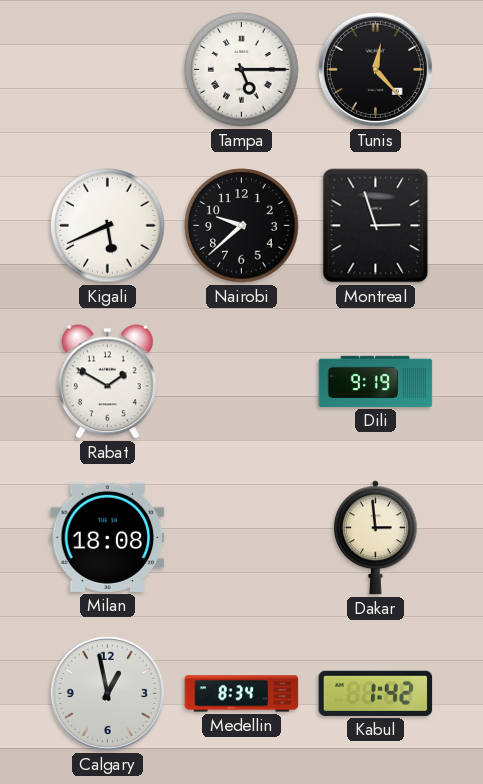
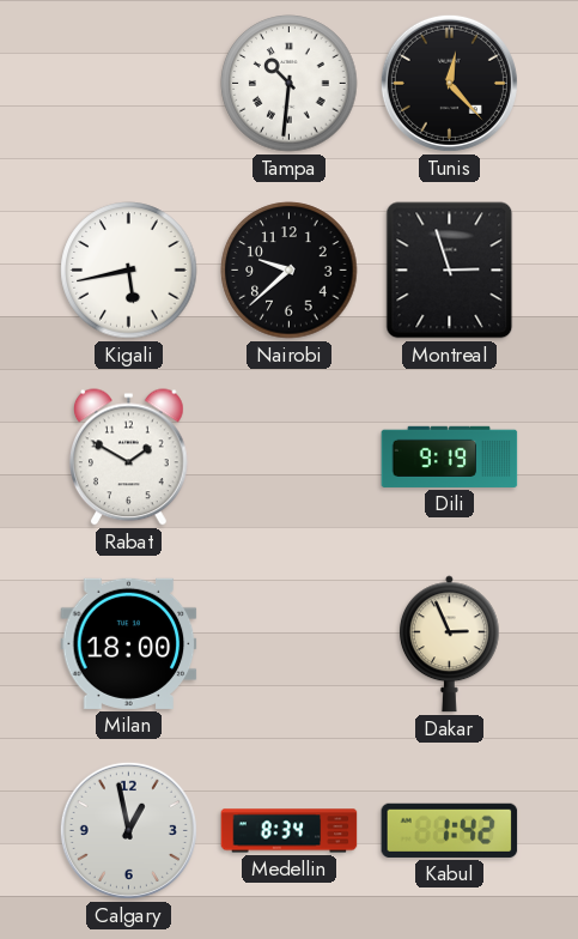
Tampa: 5:15 -> 10:31 (290, 84)
Kigali: 5:41 -> 5:43 (129, 271)
Milan: 18:08 -> 18:00 (129, 643)
Dakar: 2:59 -> 2:56 (449, 644)
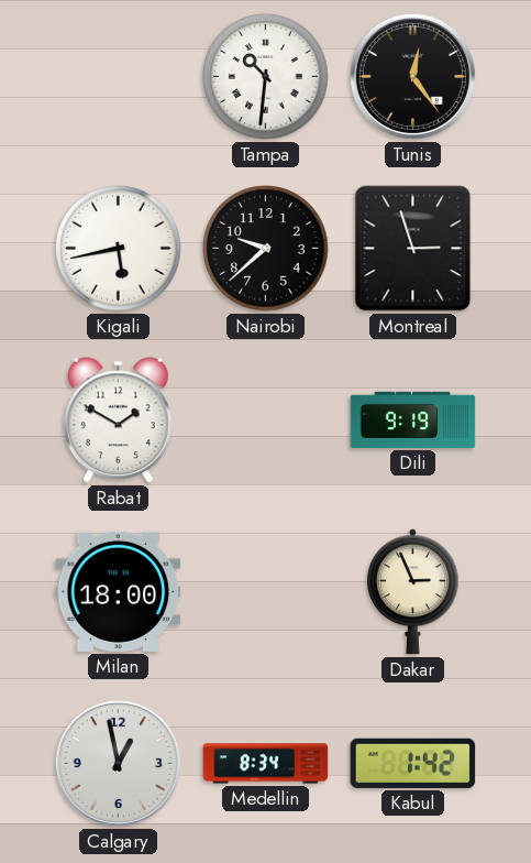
Tunis: 12:23 -> 12:24 (412, 76)
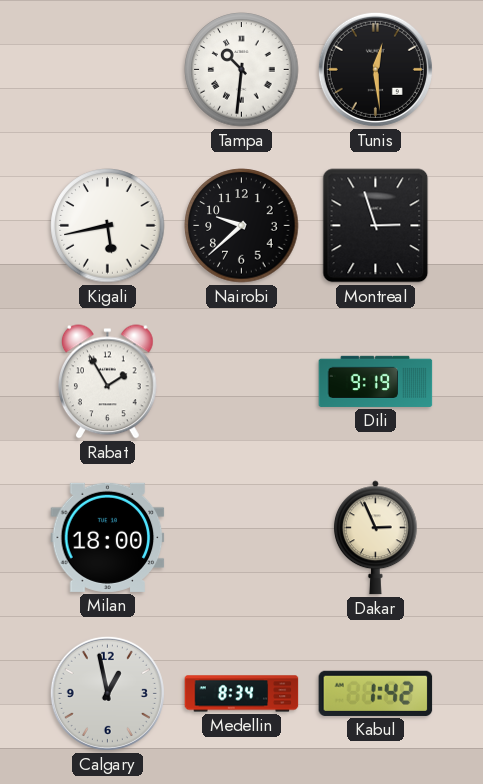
Tunis: 12:24 -> 12:29 (375, 69)
Rabat: 1:50 -> 1:55 (108, 382)
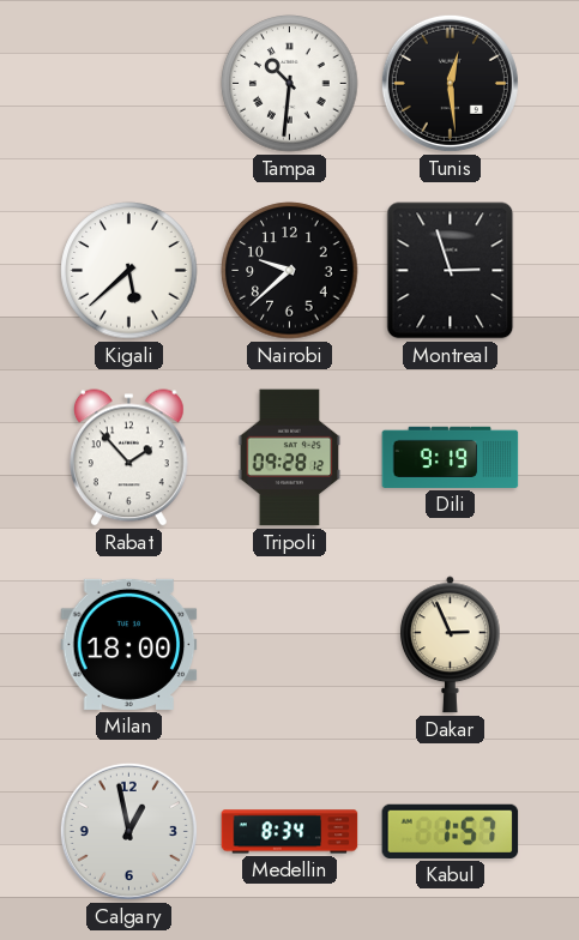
Kigali: 5:43 -> 5:38 (129, 271)
Rabat: 1:55 -> 1:53 (129, 458)
Tripoli: none -> 09:28 (290, 458)
Kabul: 1:42 -> 1:57 (451, 831)
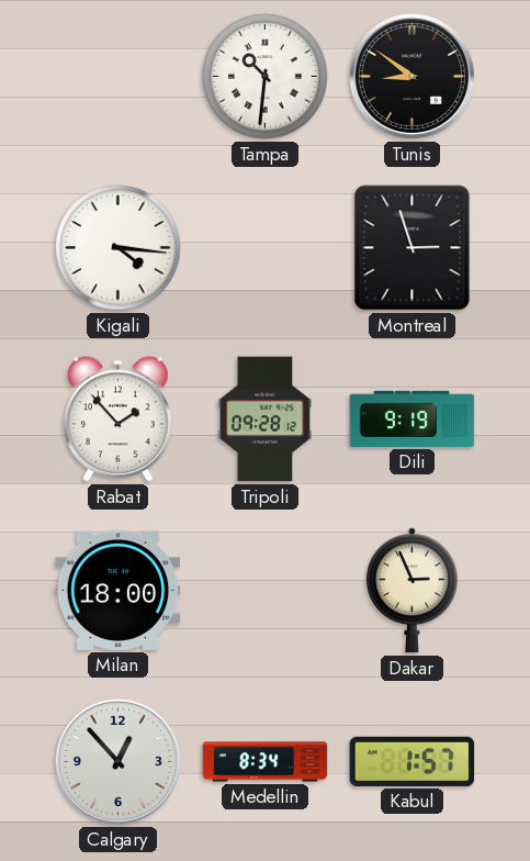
Tunis: 12:29 -> 8:51 (411, 76)
Kigali: 5:38 -> 4:16 (119, 248)
Nairobi: 9:38 -> none (290, 271)
Calgary: 12:58 -> 12:53 (117, 761)
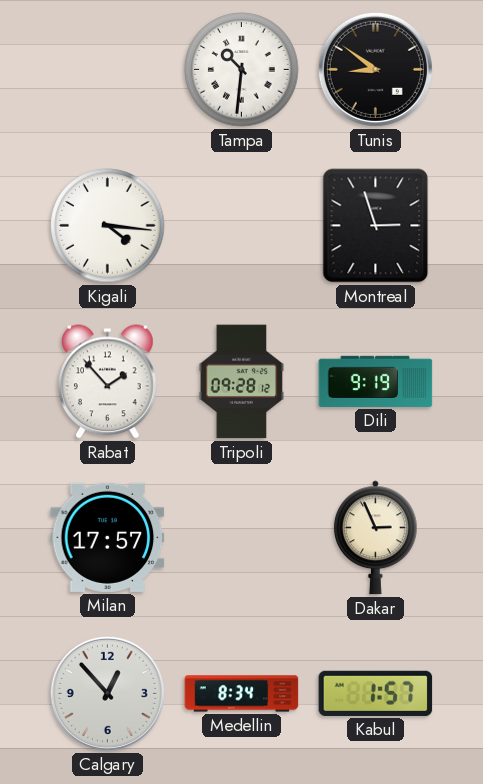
Milan: 18:00 -> 17:57 (108, 537)
